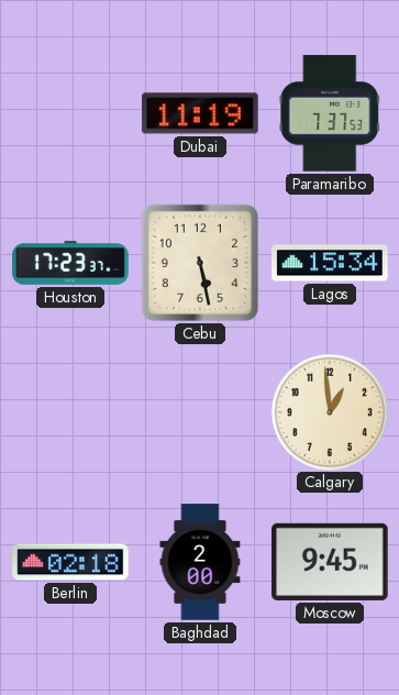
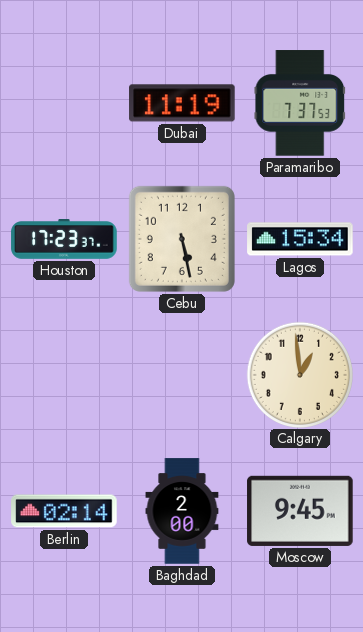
Berlin: 02:18 -> 02:14 (64, 511)
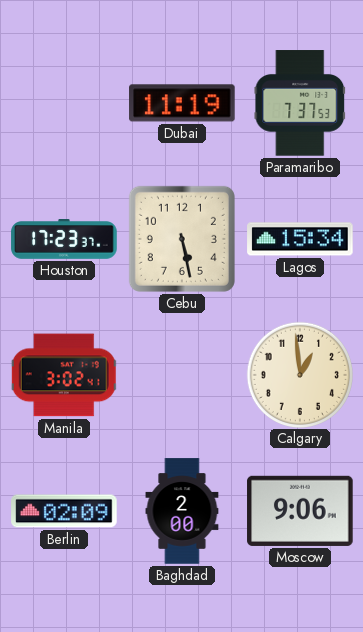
Manila: none -> 3:02 (64, 375)
Berlin: 02:14 -> 02:09 (64, 511)
Moscow: 9:45 -> 9:06 (300, 511)
